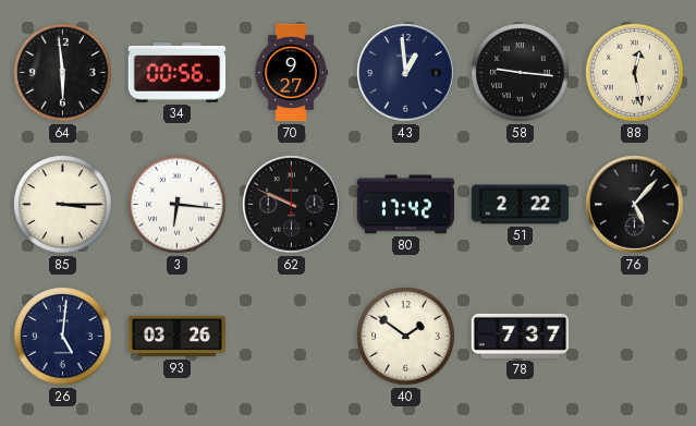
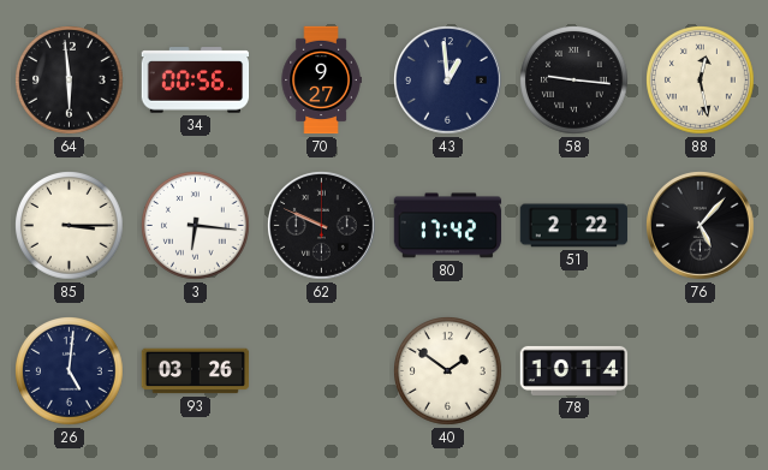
78: 7:37 -> 10:14 (574, 370)
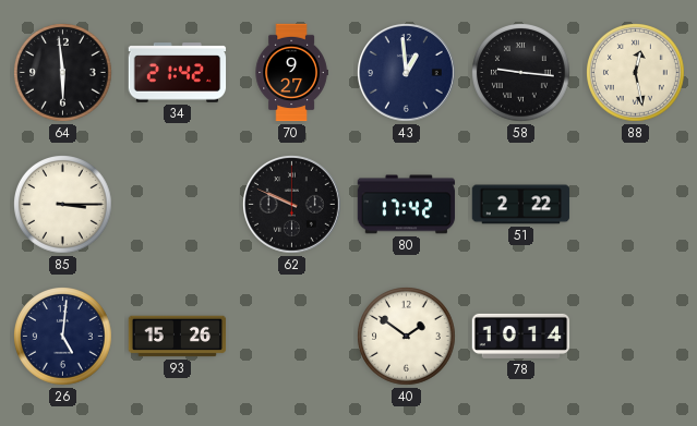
34: 00:56 -> 21:42 (178, 73)
3: 6:16 -> none (196, 226)
76: 5:07 -> none (701, 226)
93: 03:26 -> 15:26 (178, 337)
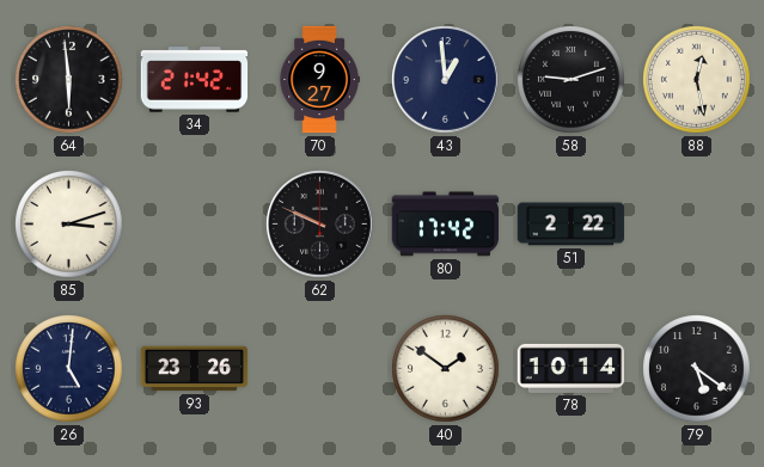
58: 9:16 -> 9:12 (572, 80)
85: 3:15 -> 3:12 (69, 225)
93: 15:26 -> 23:26 (195, 369)
79: none -> 5:21 (697, 369)
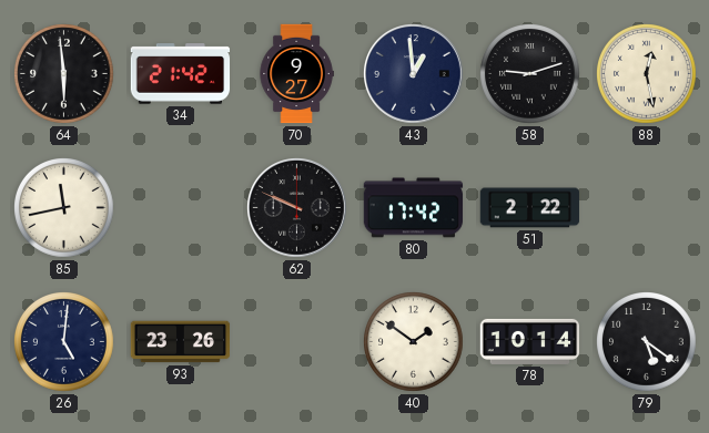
85: 3:12 -> 11:43 (64, 208)
